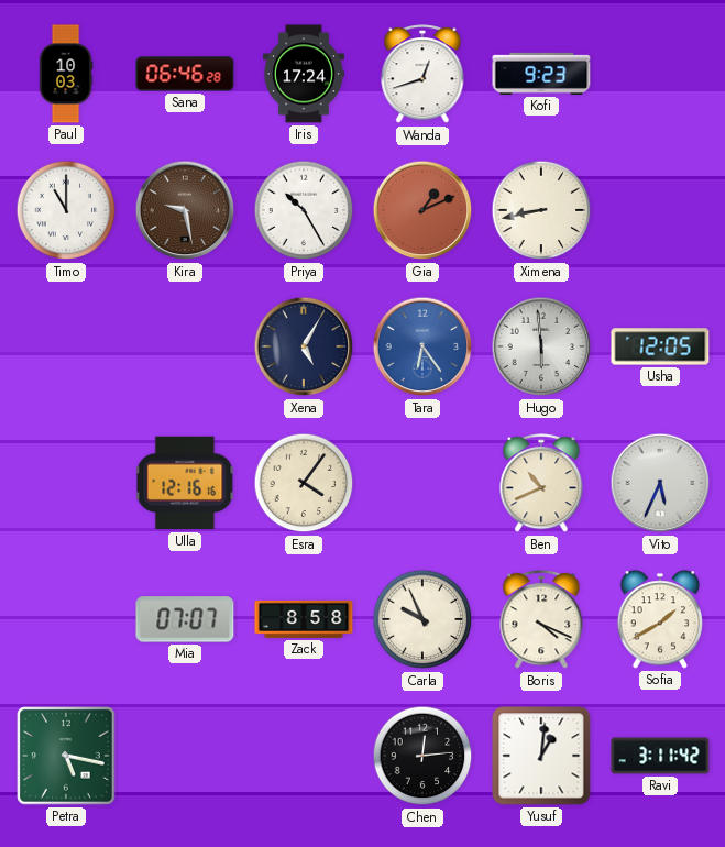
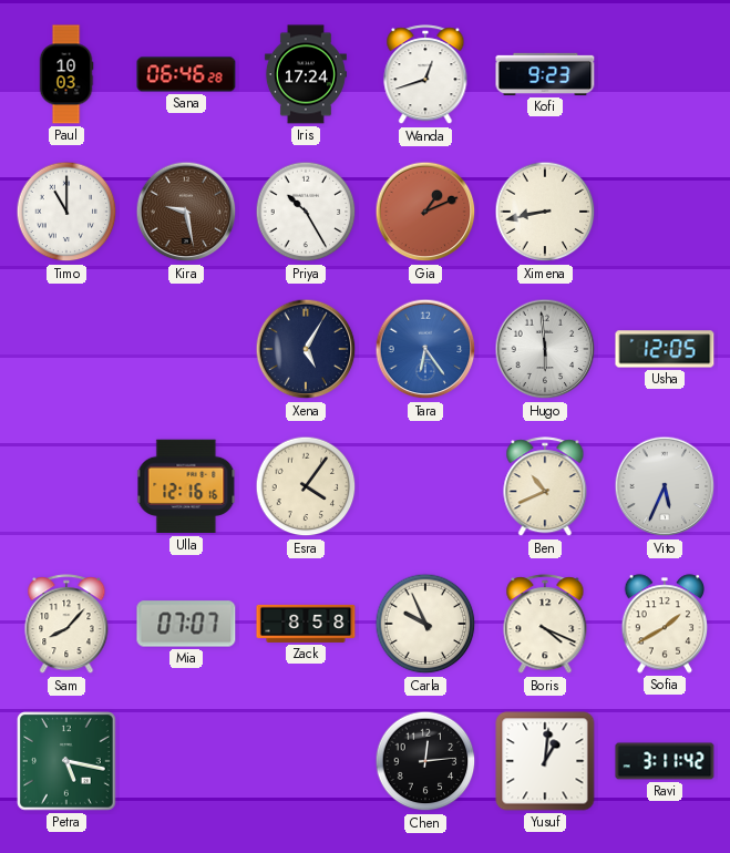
Sam: none -> 8:07 (66, 625)
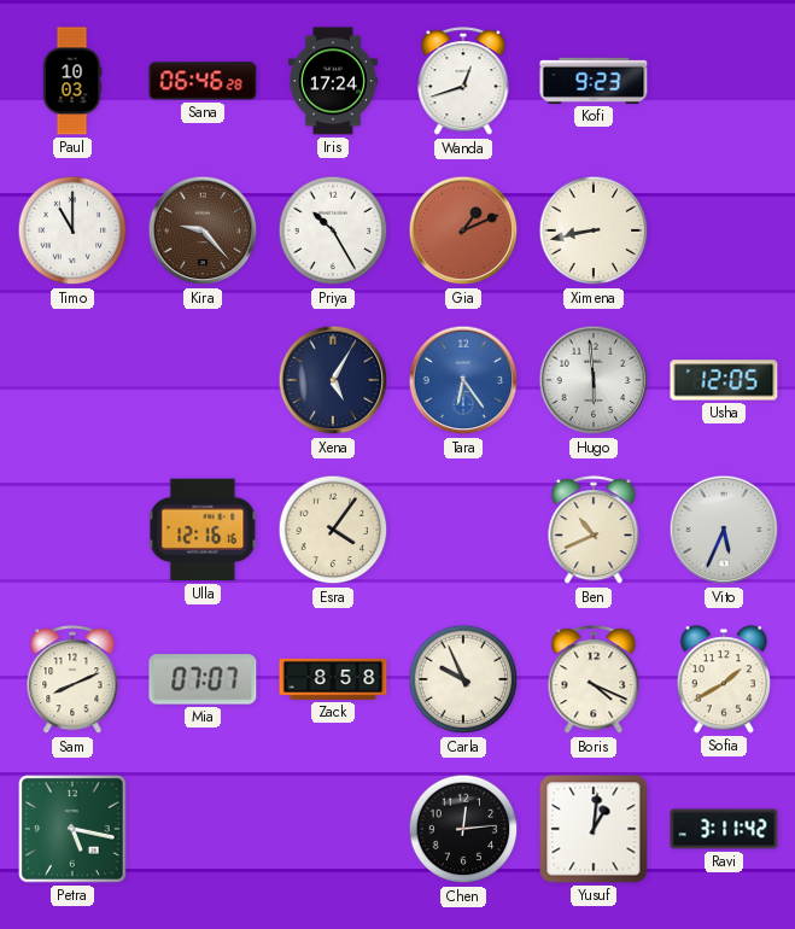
Kira: 9:28 -> 9:23 (203, 230)
Sam: 8:07 -> 8:11 (72, 680)
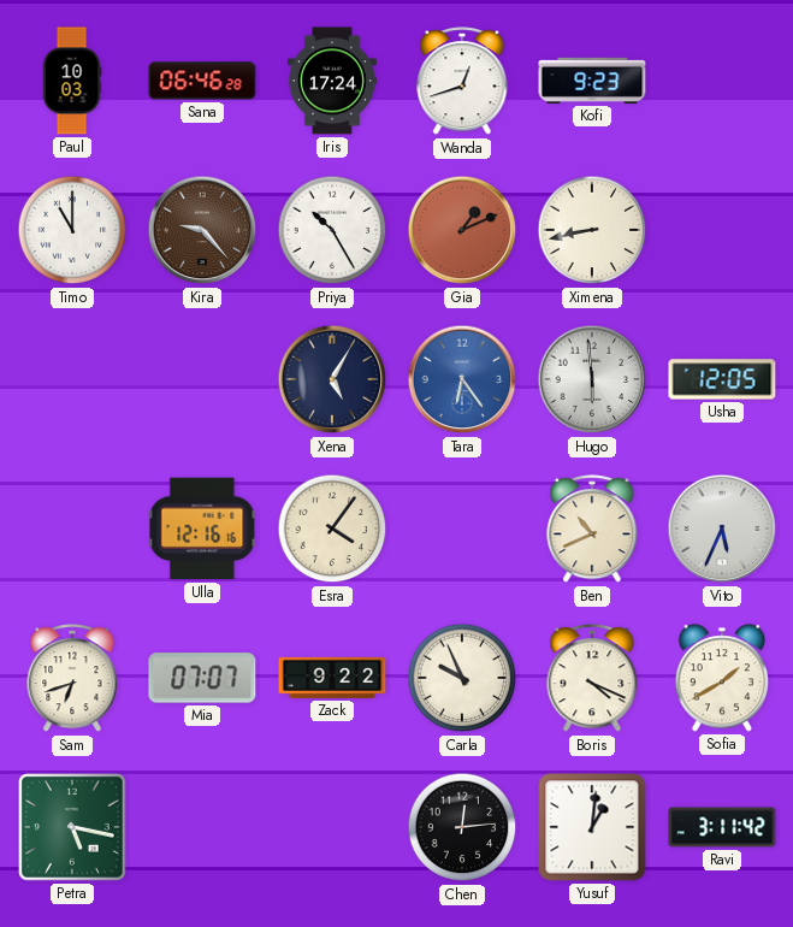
Sam: 8:11 -> 6:42 (72, 679)
Zack: 8:58 -> 9:22 (332, 678)
